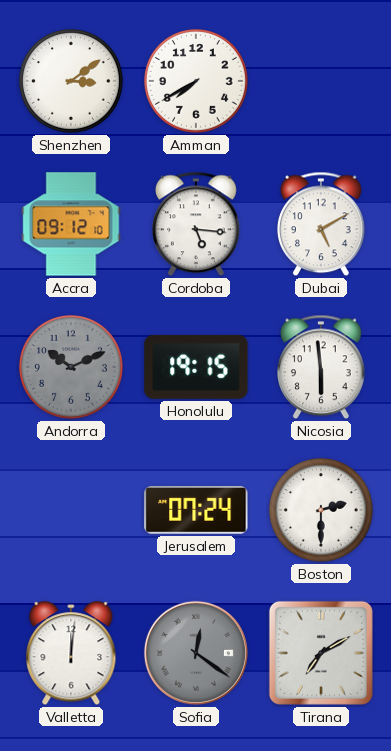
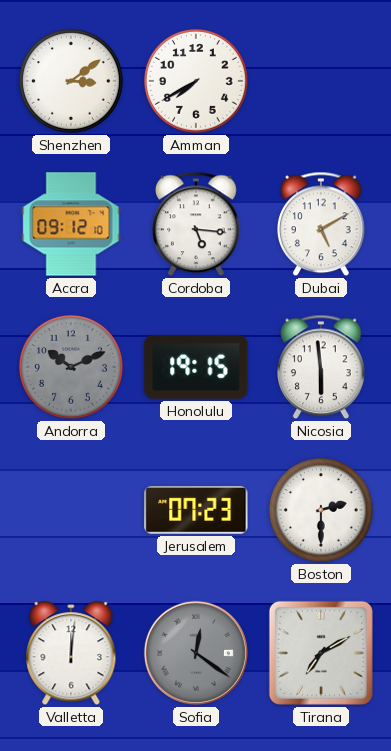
Jerusalem: 07:24 -> 07:23 (196, 510)
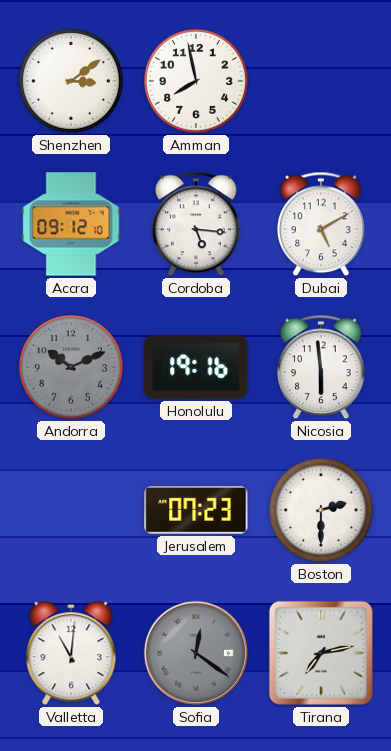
Amman: 7:40 -> 7:58 (197, 82)
Honolulu: 19:15 -> 19:16 (196, 367)
Valletta: 12:01 -> 11:01 (71, 654)
Tirana: 7:10 -> 7:13 (321, 653)
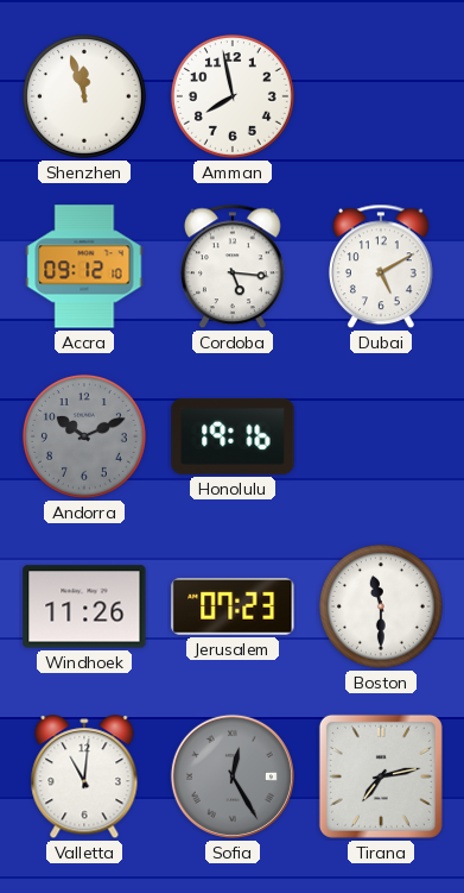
Shenzhen: 3:09 -> 11:57 (85, 98)
Nicosia: 5:59 -> none (322, 367)
Windhoek: none -> 11:26 (84, 606)
Boston: 2:30 -> 11:30 (382, 608)
Sofia: 12:21 -> 12:25 (233, 776)
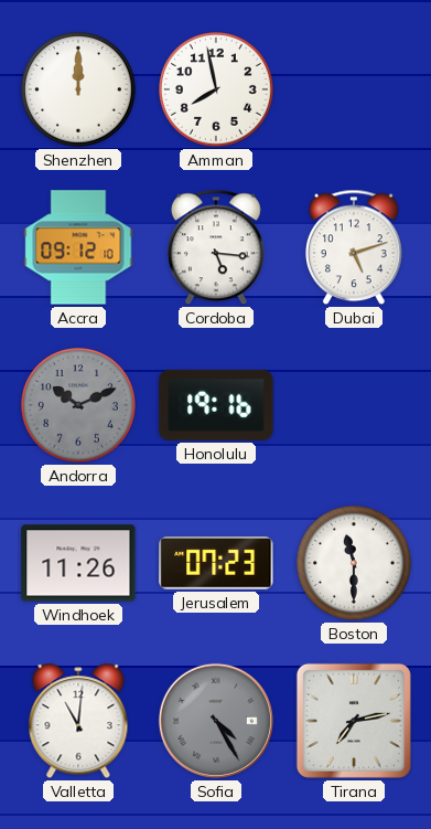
Shenzhen: 11:57 -> 12:00 (79, 91)
Dubai: 5:10 -> 5:12 (355, 247)
Sofia: 12:25 -> 4:25 (216, 721)
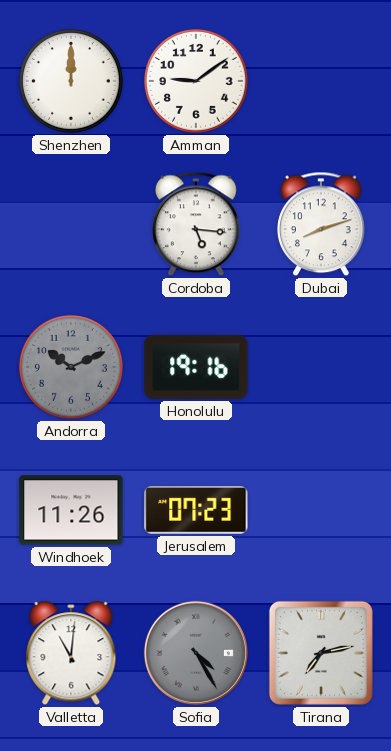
Amman: 7:58 -> 9:09 (197, 82)
Accra: 09:12 -> none (78, 247)
Dubai: 5:12 -> 8:12 (322, 224)
Boston: 11:30 -> none (355, 564)
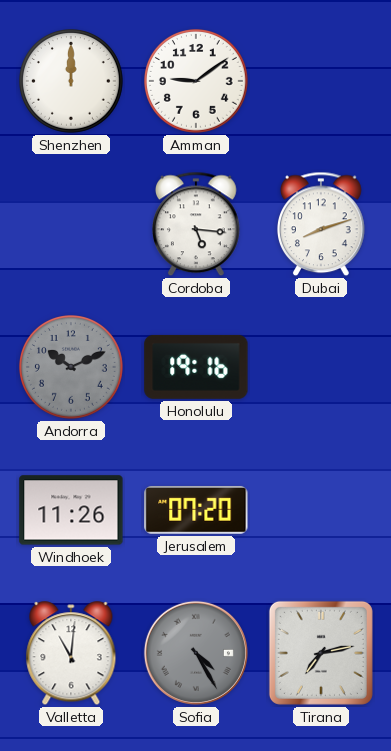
Jerusalem: 07:23 -> 07:20 (196, 510)
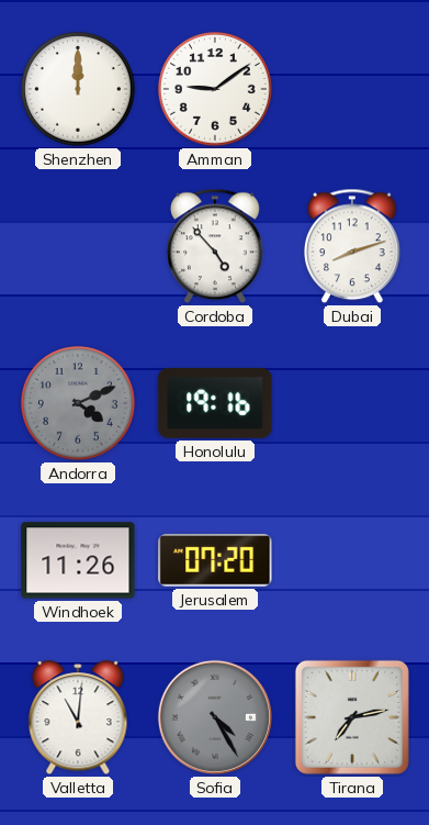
Cordoba: 5:16 -> 4:53 (216, 246)
Andorra: 10:11 -> 4:11 (79, 404)
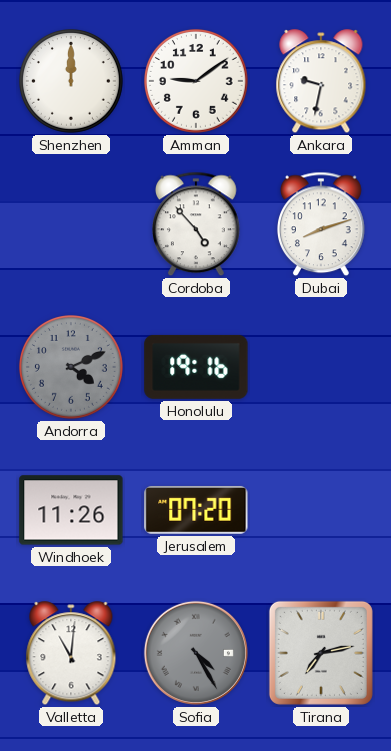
Ankara: none -> 9:32 (321, 82)
